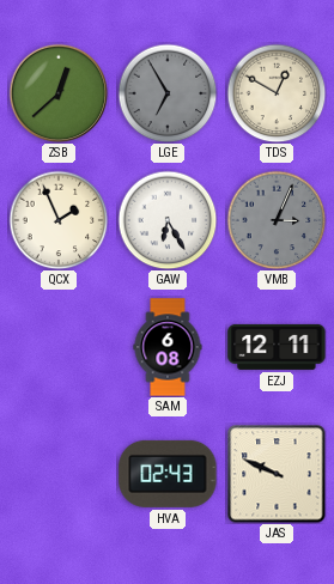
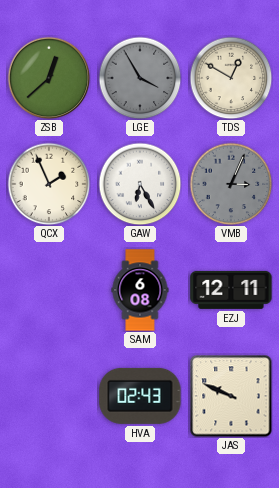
LGE: 6:55 -> 3:55 (140, 78)
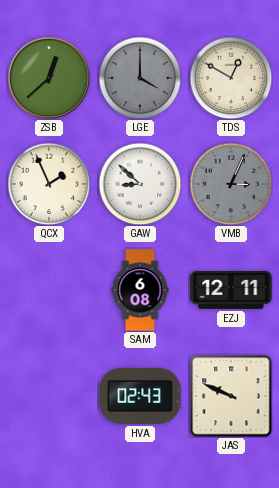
LGE: 3:55 -> 4:00 (140, 78)
GAW: 6:25 -> 8:52 (140, 184)
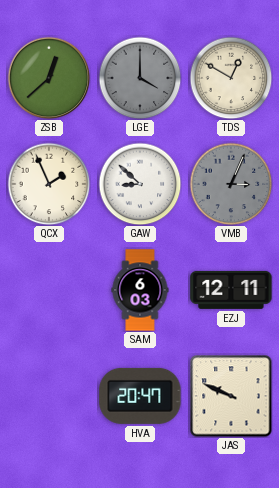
SAM: 6:08 -> 6:03 (140, 290)
HVA: 02:43 -> 20:47 (140, 396)
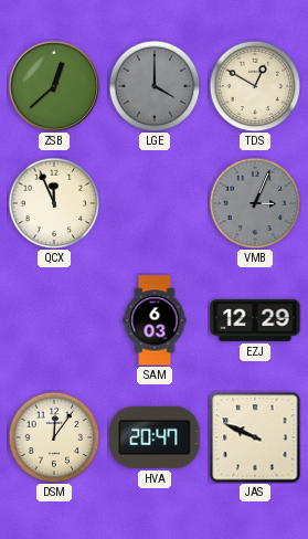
QCX: 1:56 -> 11:56 (54, 203)
GAW: 8:52 -> none (140, 184)
EZJ: 12:11 -> 12:29 (255, 320)
DSM: none -> 12:06 (54, 437)
